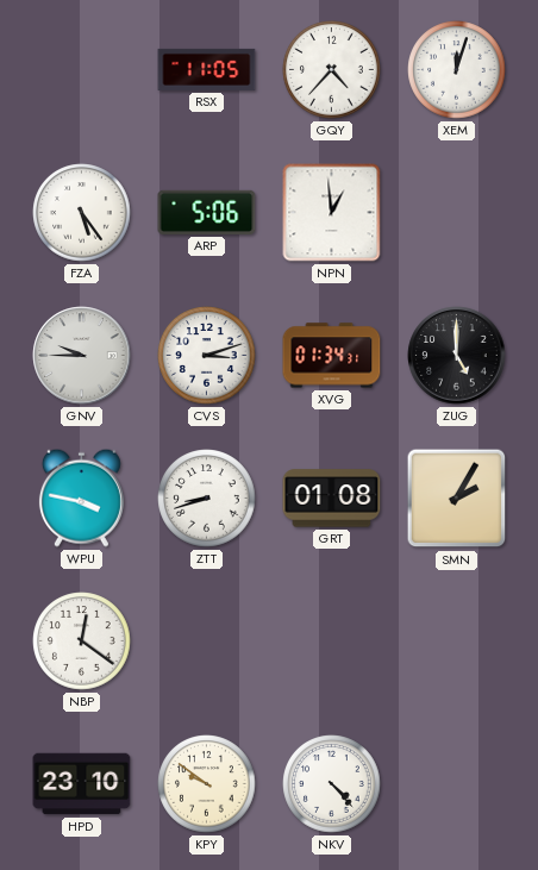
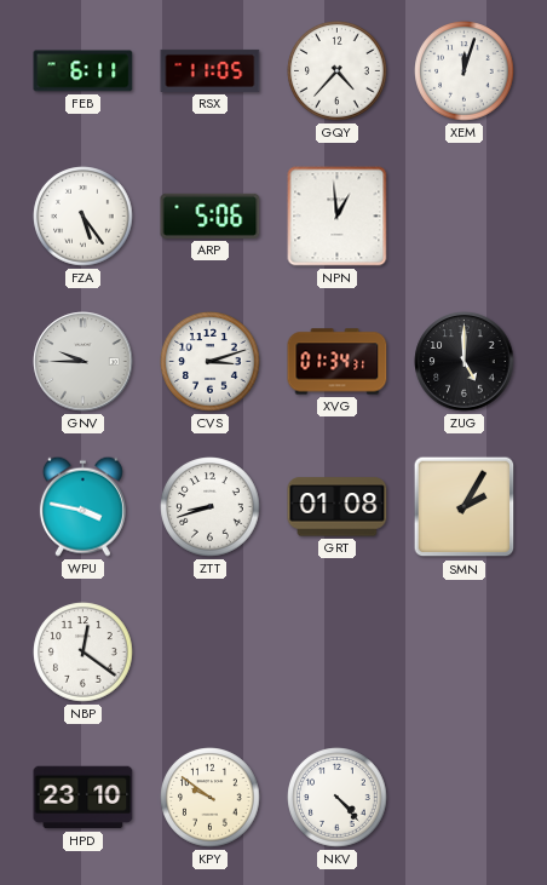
FEB: none -> 6:11 (84, 71)
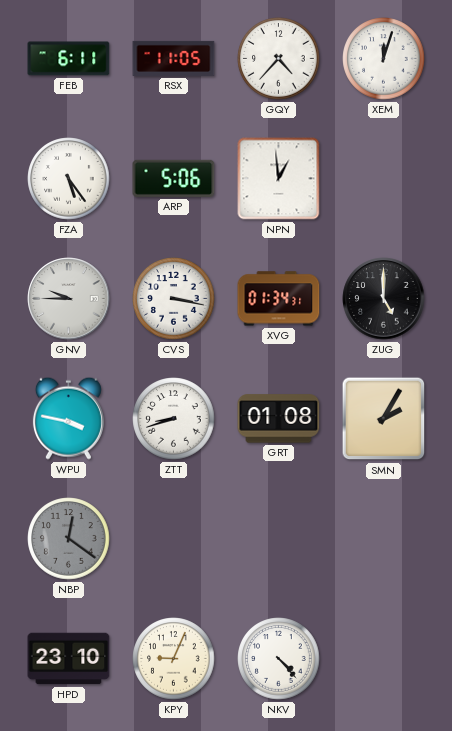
CVS: 3:12 -> 3:17 (174, 299)
NBP dial: white -> grey (69, 539)
KPY: 9:51 -> 9:04 (174, 659)
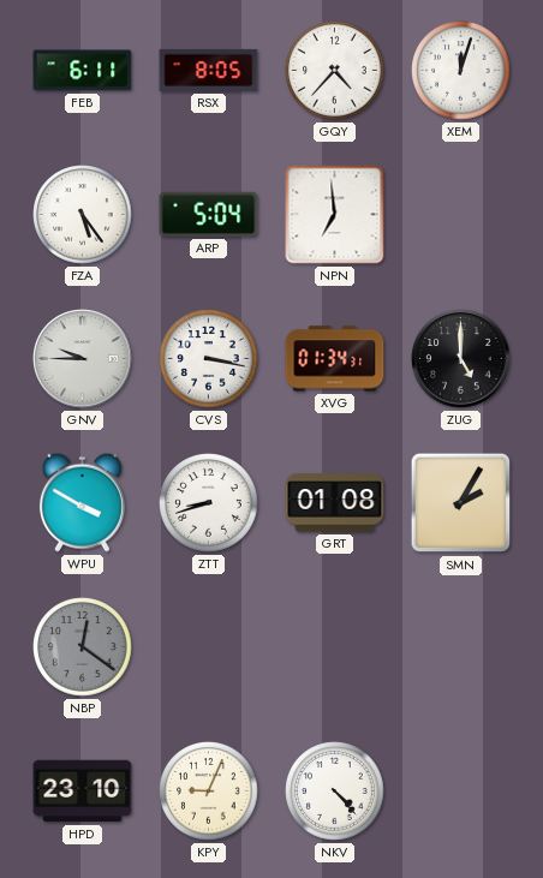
RSX: 11:05 -> 8:05 (209, 70)
ARP: 5:06 -> 5:04 (209, 214)
NPN: 12:59 -> 6:59 (335, 215)
WPU: 3:47 -> 3:50 (82, 502)
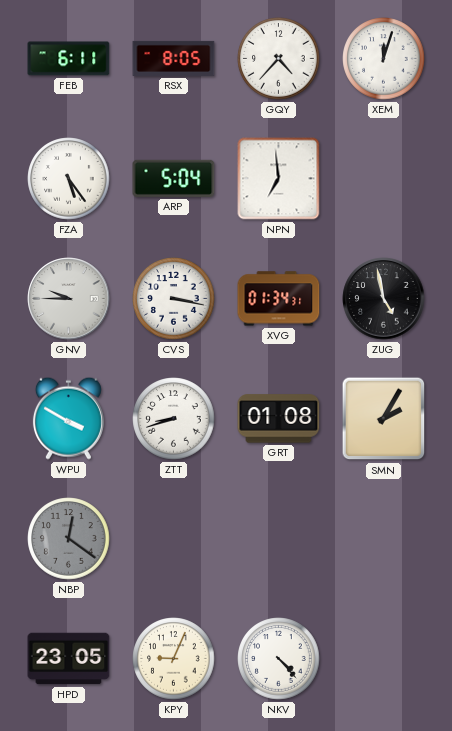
ZUG: 5:00 -> 4:58 (384, 299)
HPD: 23:10 -> 23:05 (69, 659)
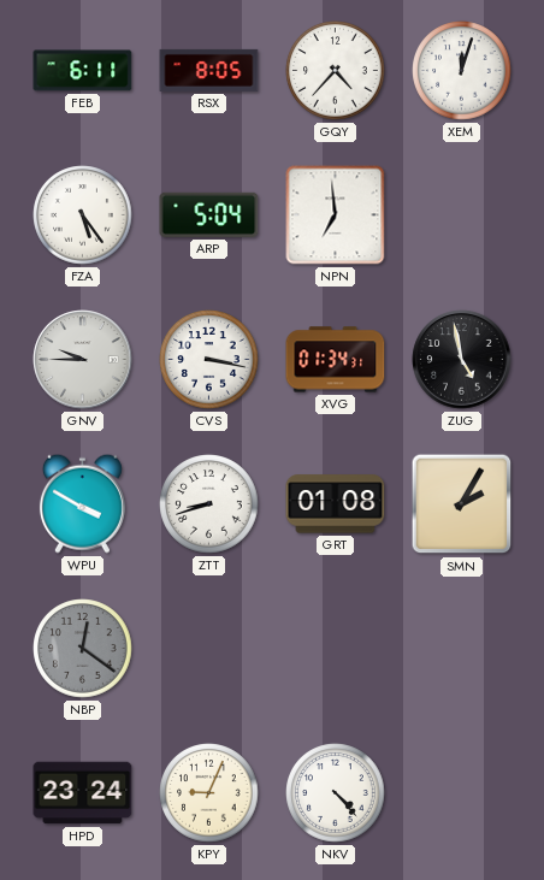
HPD: 23:05 -> 23:24 (83, 793)
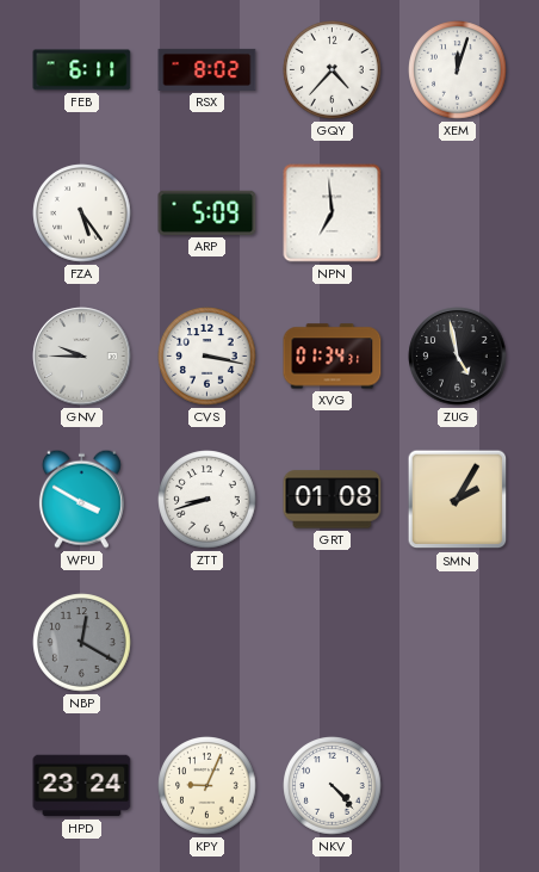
RSX: 8:05 -> 8:02 (207, 69)
ARP: 5:04 -> 5:09 (207, 212)
NBP: 12:21 -> 12:20 (82, 643)
